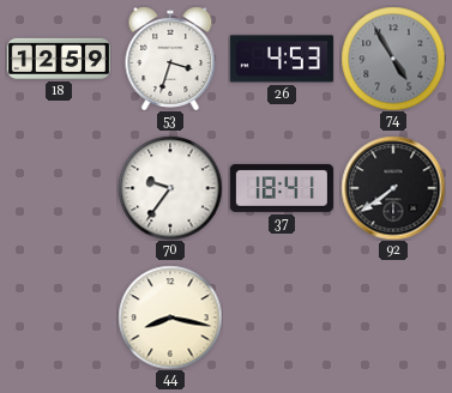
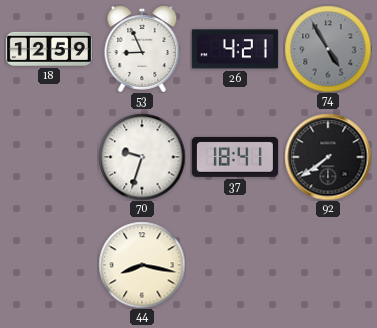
53: 3:33 -> 8:56 (142, 49)
26: 4:53 -> 4:21 (235, 49)
70: 9:36 -> 9:33 (142, 157)
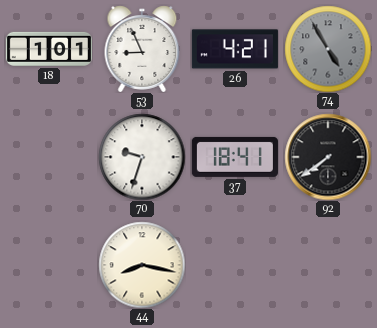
18: 12:59 -> 1:01 (49, 49)
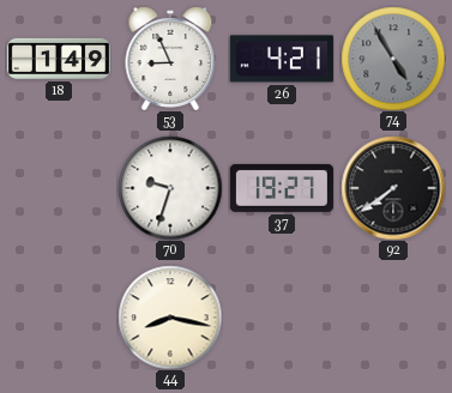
18: 1:01 -> 1:49 (59, 59)
37: 18:41 -> 19:27 (282, 188)
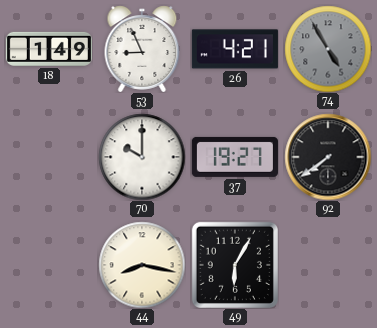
70: 9:33 -> 10:00 (142, 157)
49: none -> 6:05 (235, 265)
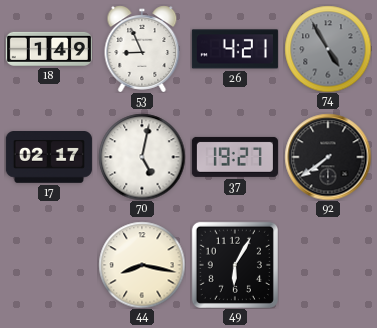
17: none -> 02:17 (49, 158)
70: 10:00 -> 5:02 (142, 157)
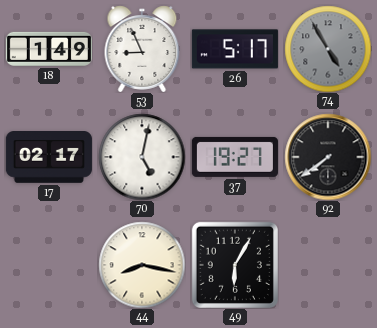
26: 4:21 -> 5:17 (235, 49)
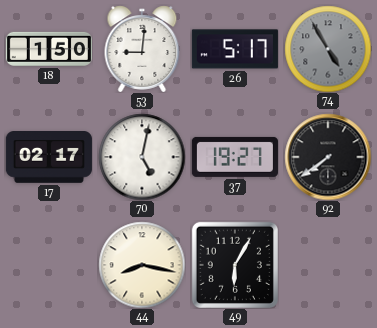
18: 1:49 -> 1:50 (49, 49)
53: 8:56 -> 9:01 (142, 49)
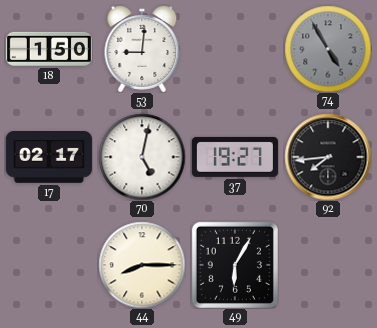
26: 5:17 -> none (235, 49)
92: 7:39 -> 7:44 (328, 157)
44: 8:17 -> 8:15 (142, 265)
